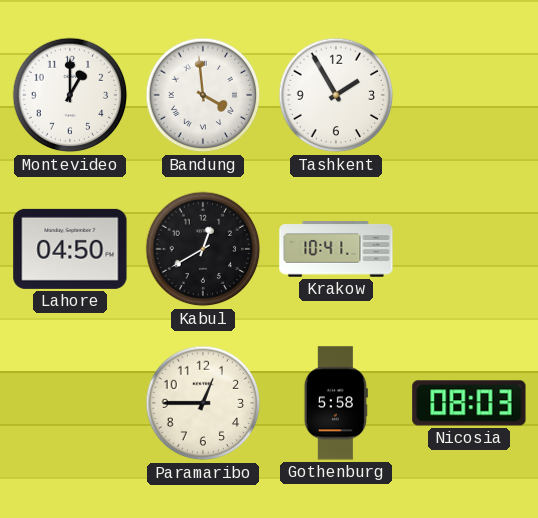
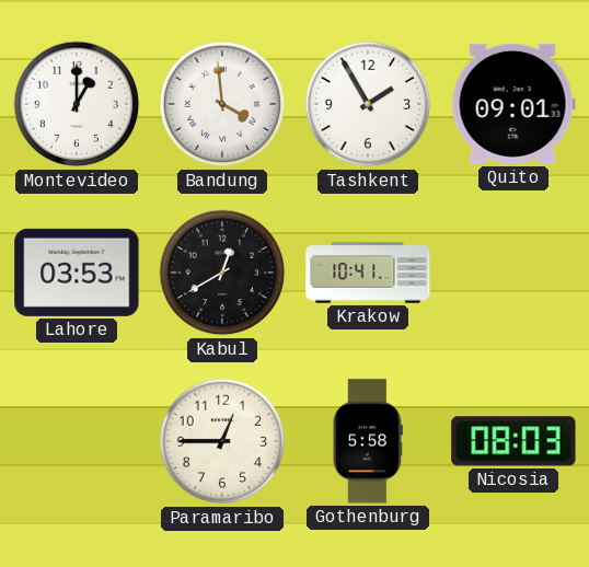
Quito: none -> 09:01 (513, 104)
Lahore: 04:50 -> 03:53 (77, 273)
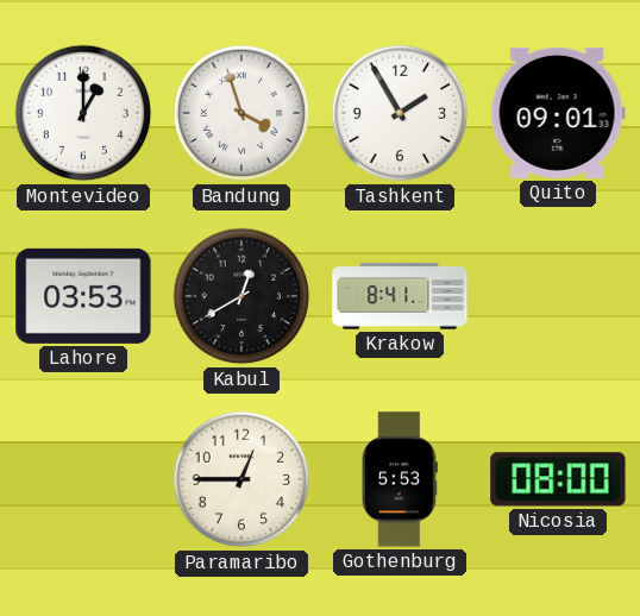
Bandung: 3:59 -> 3:57 (241, 113)
Krakow: 10:41 -> 8:41 (400, 296)
Gothenburg: 5:58 -> 5:53 (400, 479)
Nicosia: 08:03 -> 08:00 (558, 479)
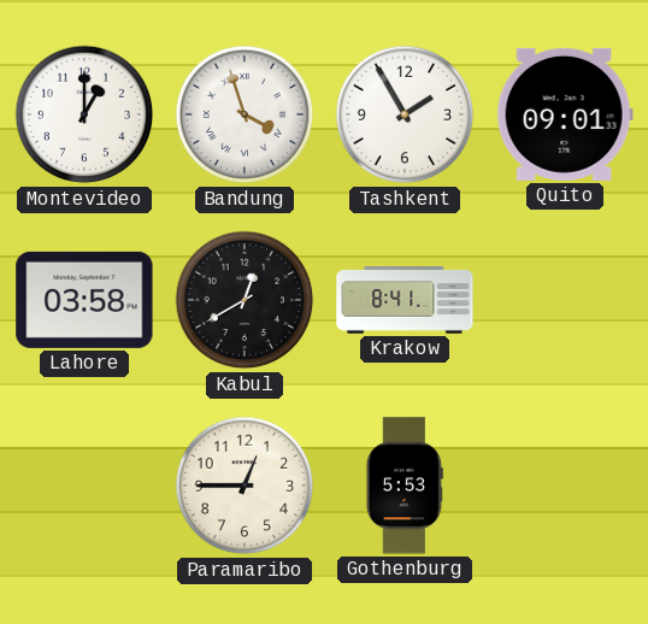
Lahore: 03:53 -> 03:58 (84, 300)
Nicosia: 08:00 -> none (558, 479)
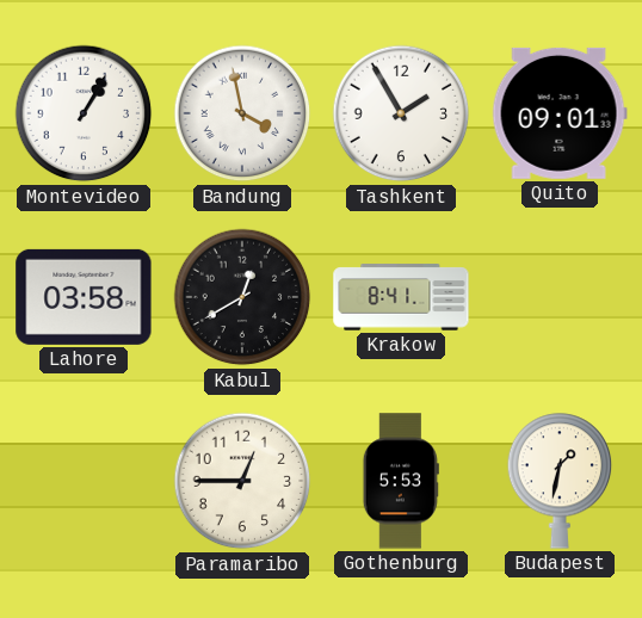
Montevideo: 1:00 -> 1:05 (84, 113)
Bandung: 3:57 -> 3:58 (242, 113)
Budapest: none -> 1:32 (560, 481)
